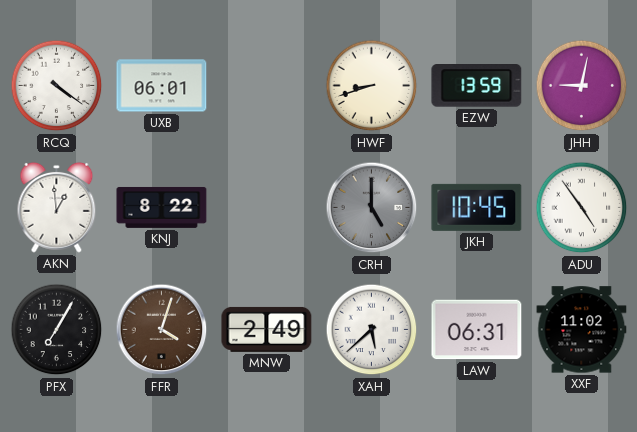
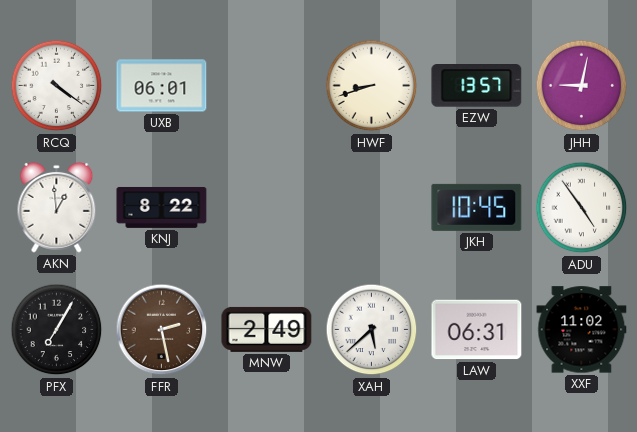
EZW: 13:59 -> 13:57 (477, 86)
CRH: 5:00 -> none (372, 208)
FFR: 4:03 -> 2:28 (162, 330)
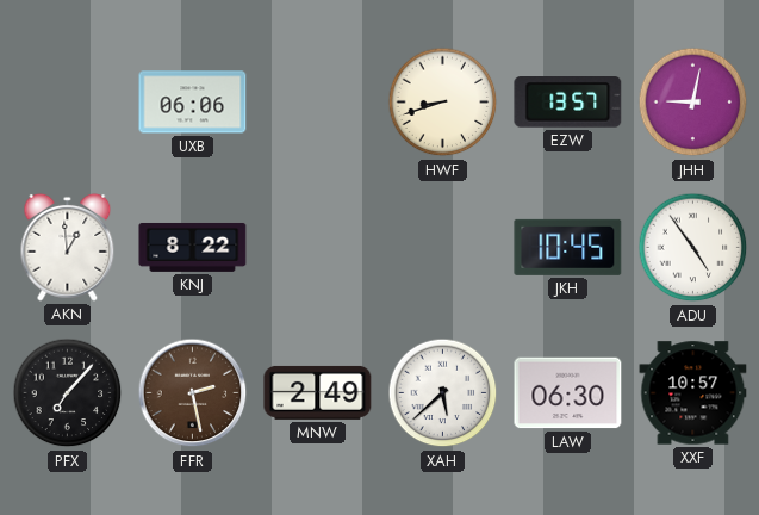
RCQ: 4:21 -> none (57, 86)
UXB: 06:01 -> 06:06 (193, 103)
PFX: 7:05 -> 7:07 (68, 393)
LAW: 06:31 -> 06:30 (568, 393)
XXF: 11:02 -> 10:57 (693, 393)
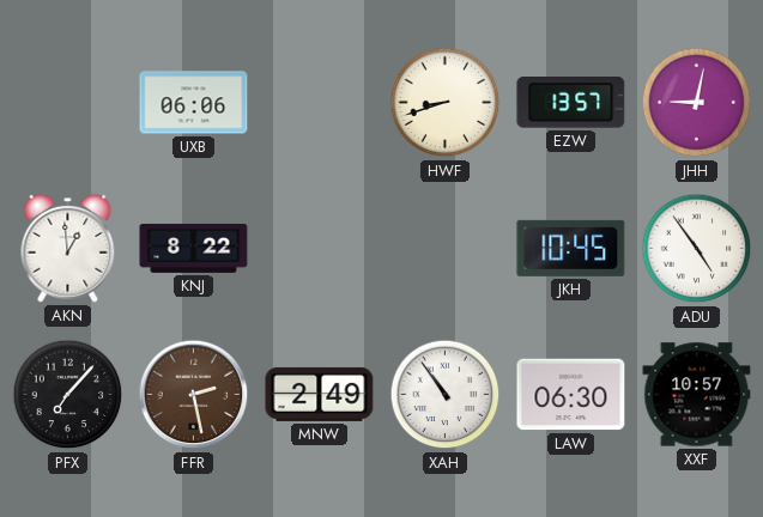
XAH: 5:38 -> 10:54 (446, 395)
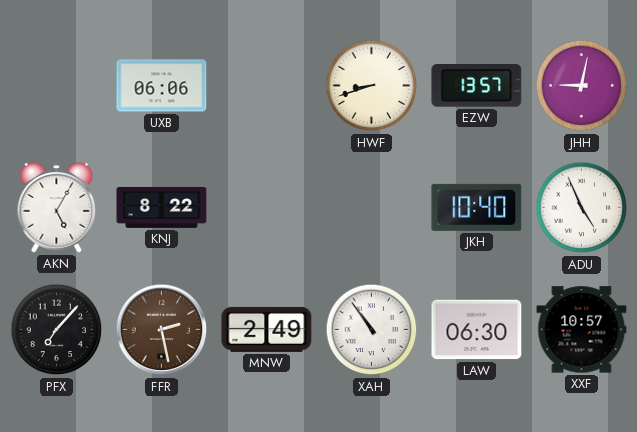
AKN: 12:59 -> 5:05 (57, 207)
JKH: 10:45 -> 10:40 (477, 207)
ADU: 4:54 -> 4:56 (582, 208)
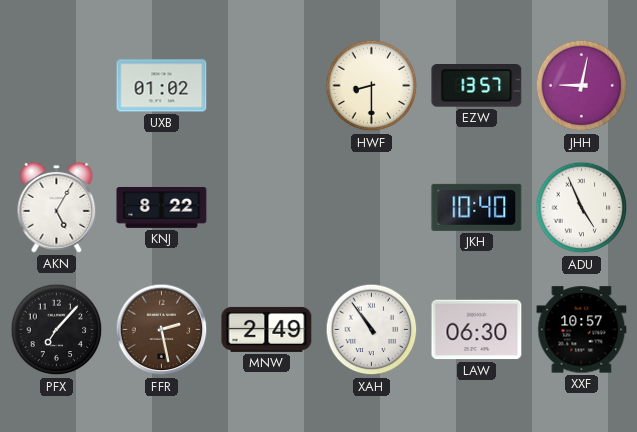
UXB: 06:06 -> 01:02 (162, 86)
HWF: 8:42 -> 8:30 (372, 86)
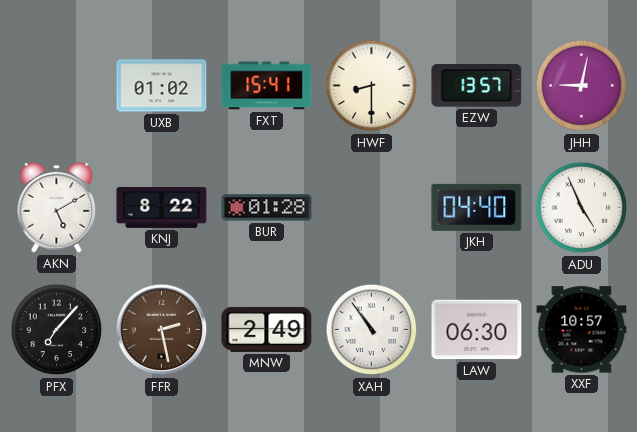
FXT: none -> 15:41 (267, 86)
AKN: 5:05 -> 5:10 (57, 207)
BUR: none -> 01:28 (267, 208)
JKH: 10:40 -> 04:40 (477, 207)
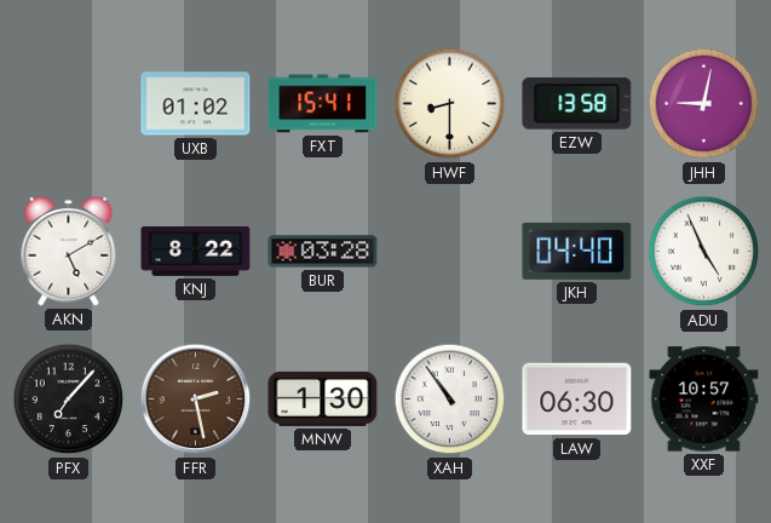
EZW: 13:57 -> 13:58 (577, 104)
BUR: 01:28 -> 03:28 (323, 252)
MNW: 2:49 -> 1:30 (323, 398)
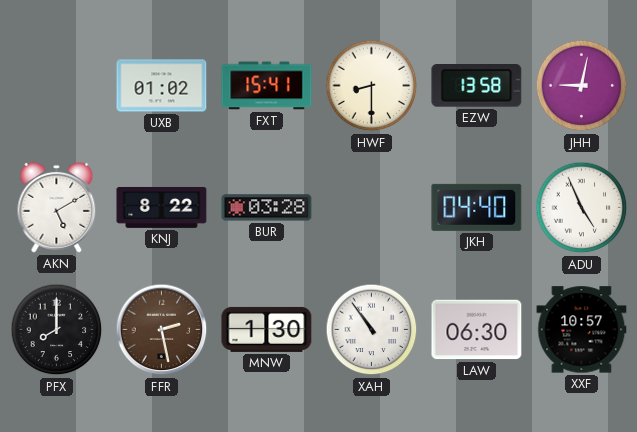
PFX: 7:07 -> 8:00 (57, 330)
